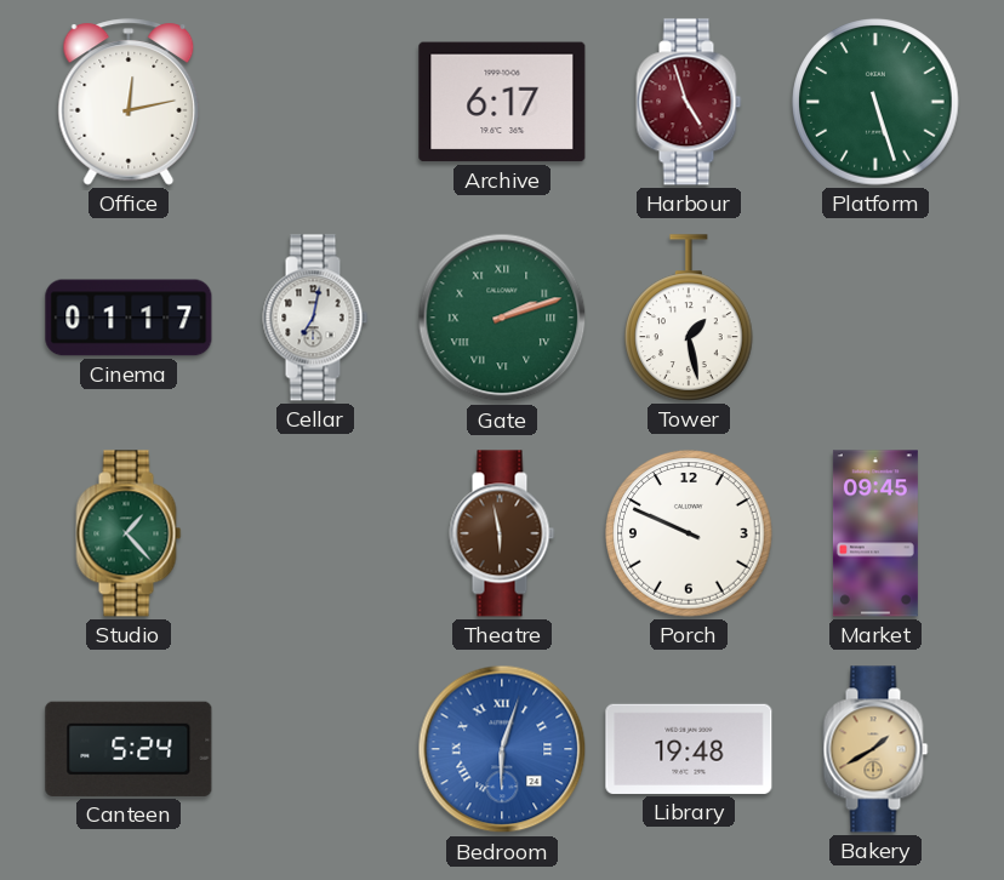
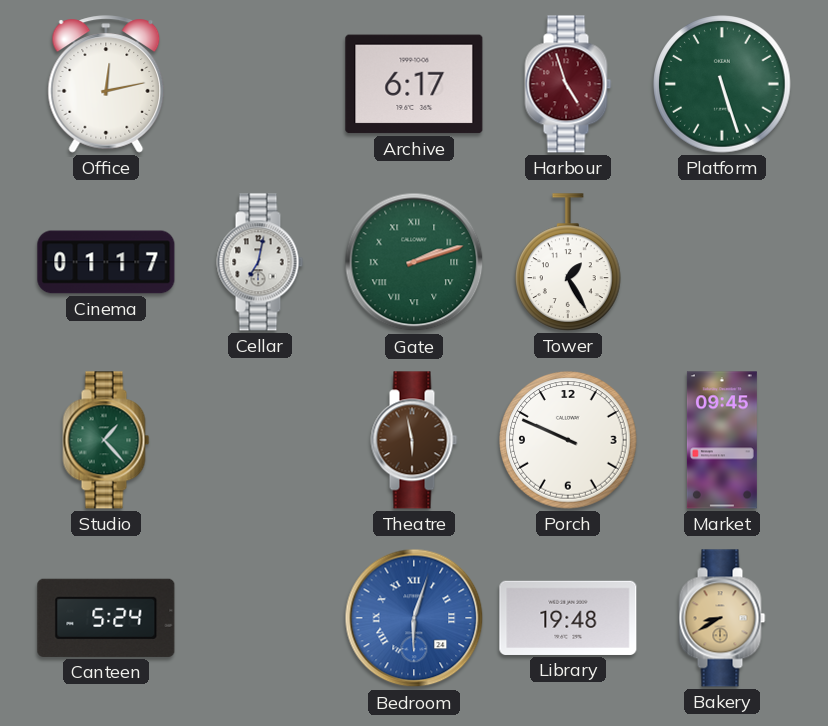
Tower: 1:28 -> 1:25 (569, 262)
Bakery: 1:40 -> 8:40 (722, 618)
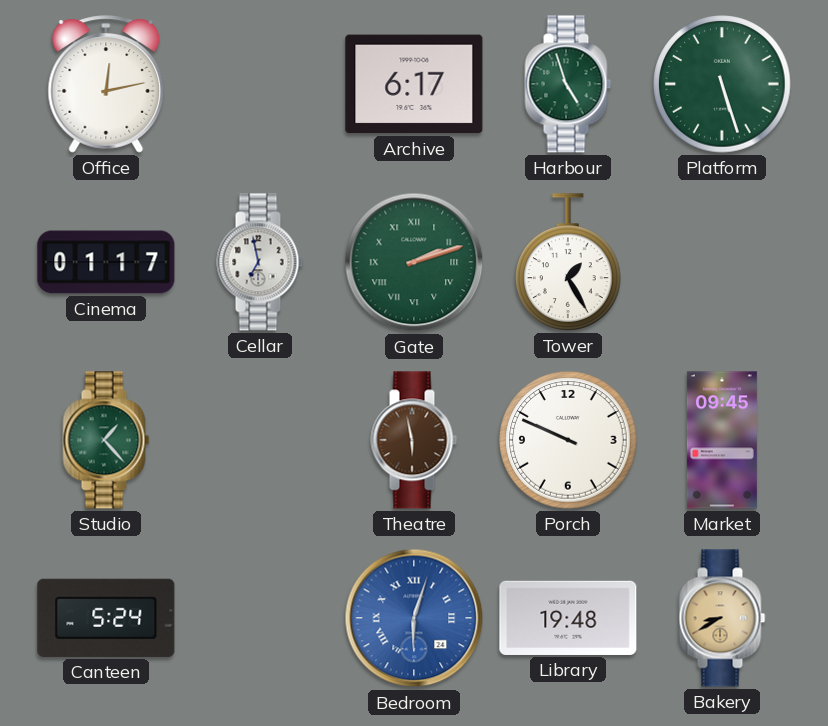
Harbour dial: burgundy -> green (568, 84)
Cellar: 7:02 -> 6:58 (260, 262)
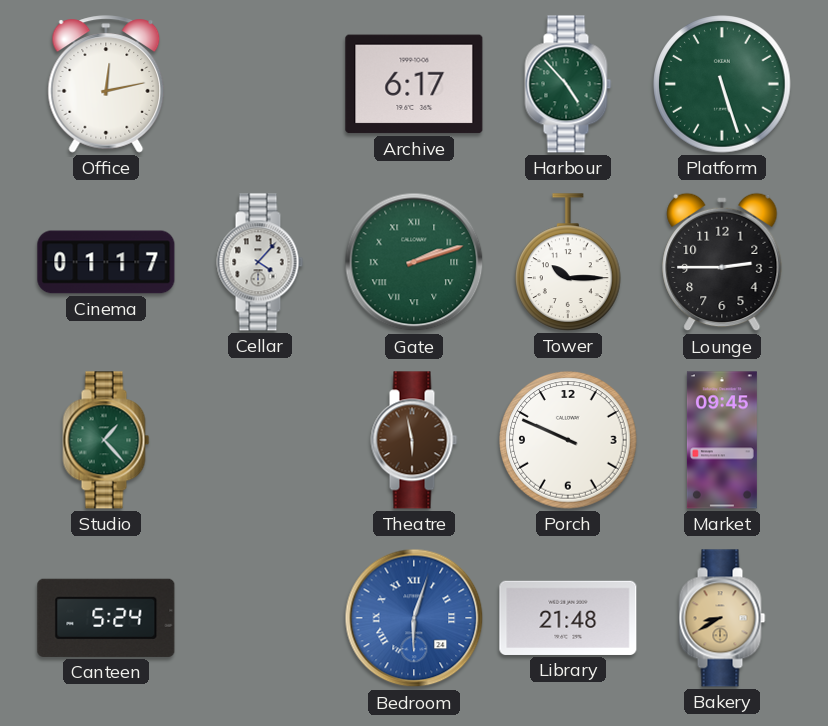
Harbour: 4:57 -> 4:53 (568, 84)
Cellar: 6:58 -> 4:07 (260, 262)
Tower: 1:25 -> 10:15 (569, 262)
Lounge: none -> 2:45 (722, 262)
Library: 19:48 -> 21:48 (568, 618)
